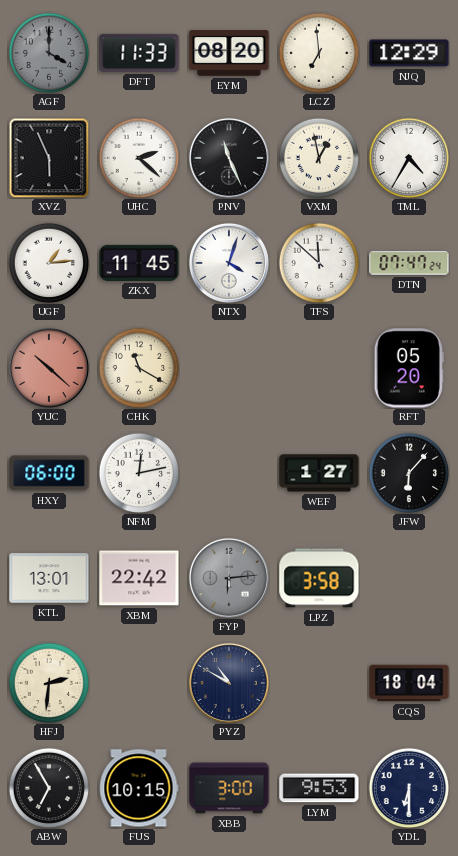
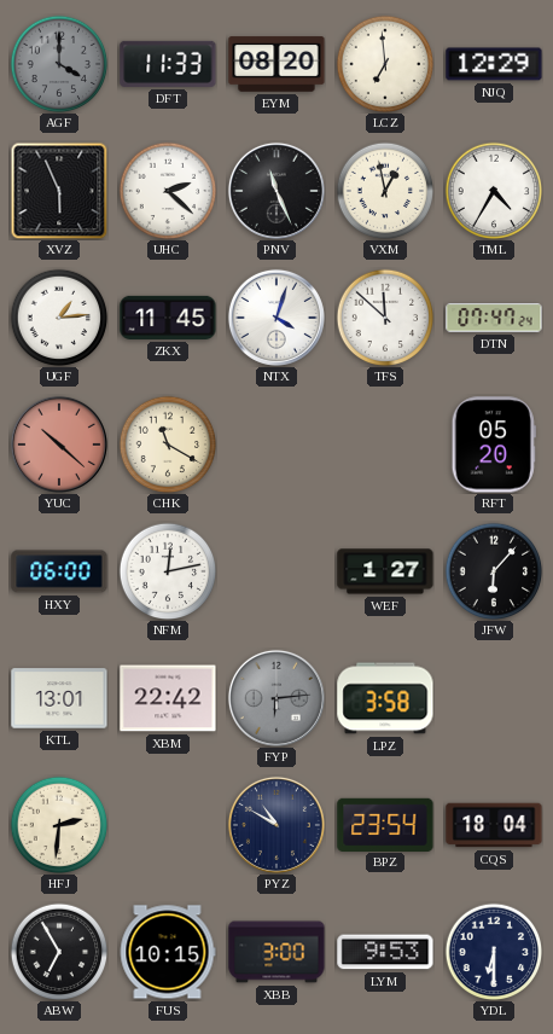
BPZ: none -> 23:54 (385, 824)
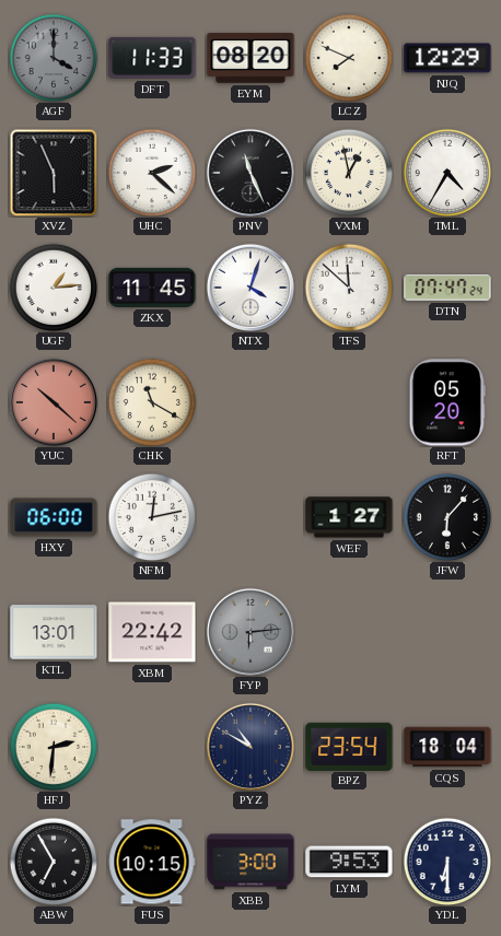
LCZ: 6:59 -> 7:49 (349, 58)
LPZ: 3:58 -> none (385, 698)
